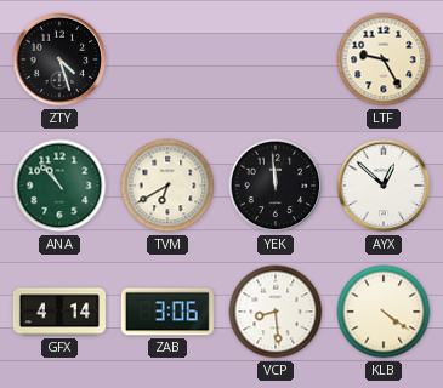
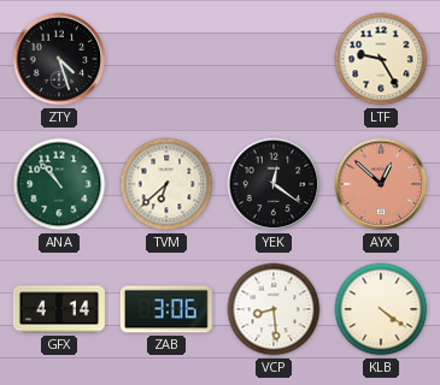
TVM: 6:40 -> 6:38 (166, 184)
YEK: 11:59 -> 12:21 (274, 184)
AYX dial: white -> salmon (381, 184)
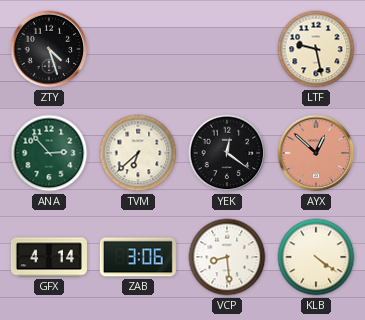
LTF: 9:25 -> 9:28 (316, 49)
ANA: 10:53 -> 2:53 (49, 153)
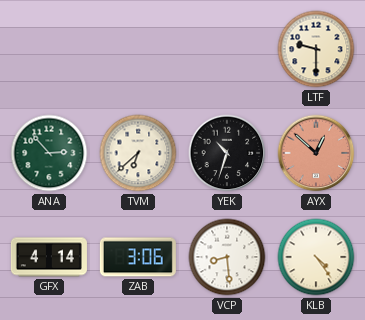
ZTY: 4:27 -> none (49, 49)
LTF: 9:28 -> 9:30 (316, 49)
YEK: 12:21 -> 10:33 (227, 153)
KLB: 4:21 -> 4:24 (316, 257)
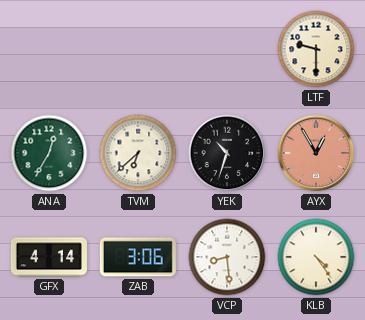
ANA: 2:53 -> 12:35 (49, 153)
AYX: 12:52 -> 12:55 (316, 153)
